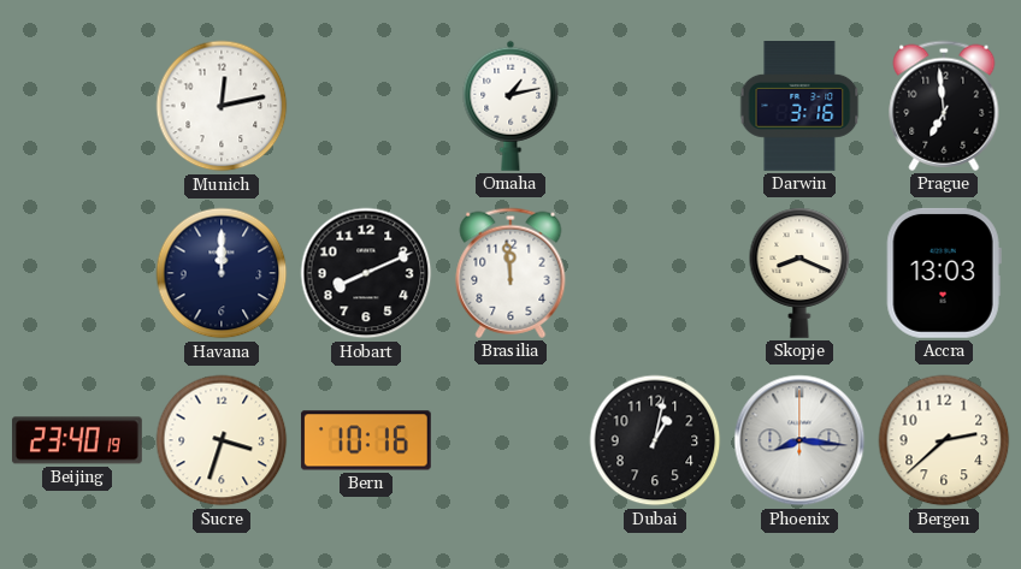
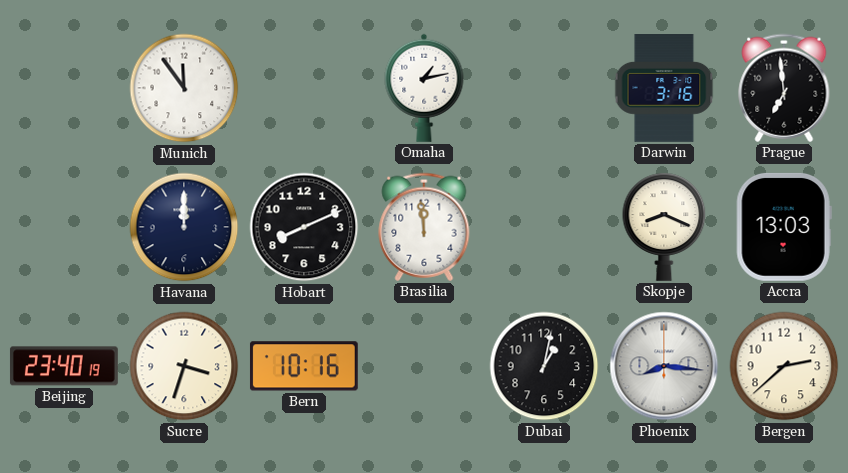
Munich: 12:13 -> 11:54 (184, 88)
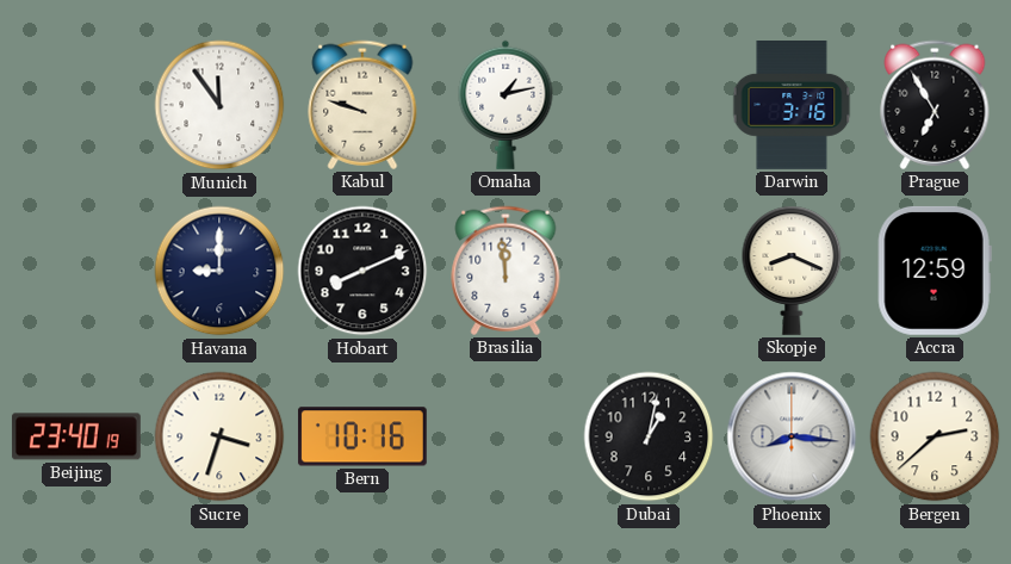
Kabul: none -> 9:48 (362, 105)
Prague: 6:59 -> 6:55 (935, 105)
Havana: 12:00 -> 9:00 (219, 271)
Accra: 13:03 -> 12:59 (935, 271)
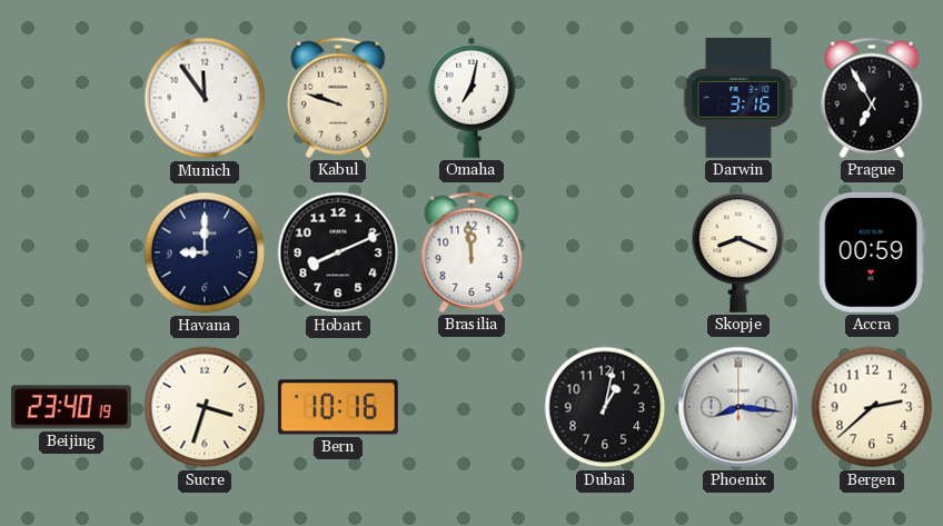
Omaha: 1:13 -> 7:02 (471, 98)
Accra: 12:59 -> 00:59 (872, 252)
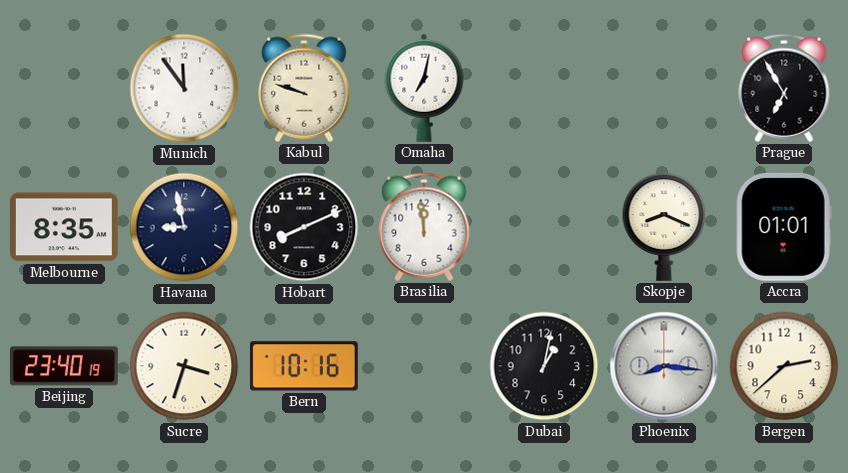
Darwin: 3:16 -> none (738, 99)
Melbourne: none -> 8:35 (64, 227)
Havana: 9:00 -> 8:58 (184, 227)
Accra: 00:59 -> 01:01 (784, 227)
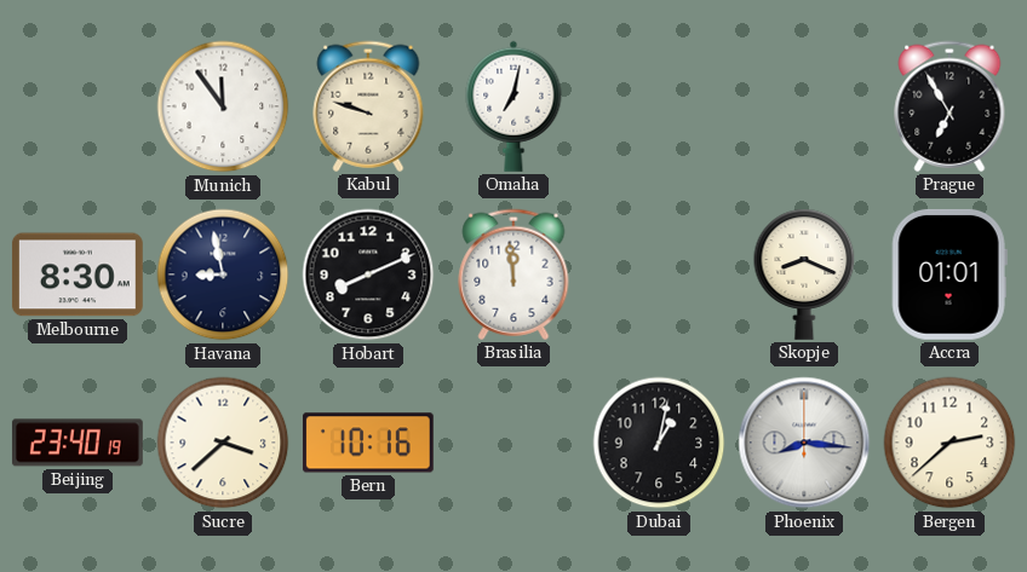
Melbourne: 8:35 -> 8:30 (78, 275)
Sucre: 3:33 -> 3:38 (223, 443)
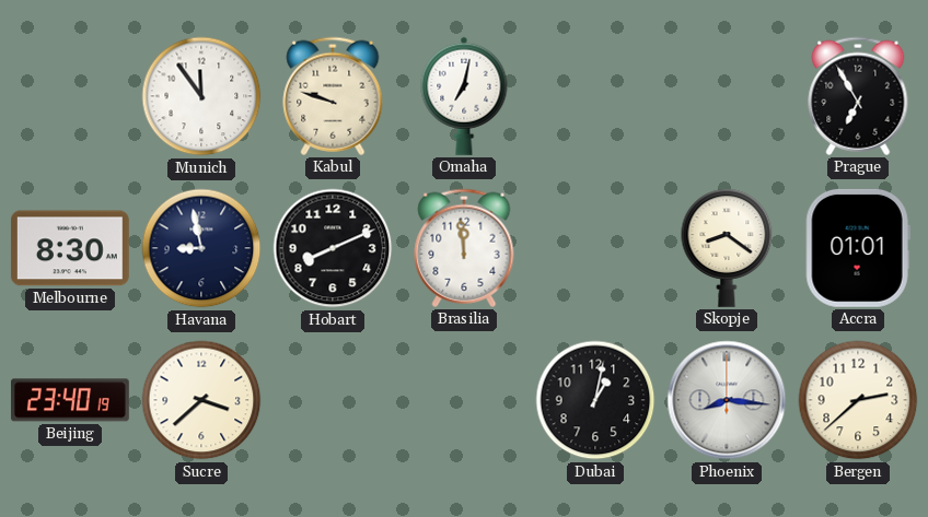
Skopje: 8:19 -> 8:21 (727, 248)
Bern: 10:16 -> none (368, 443)
